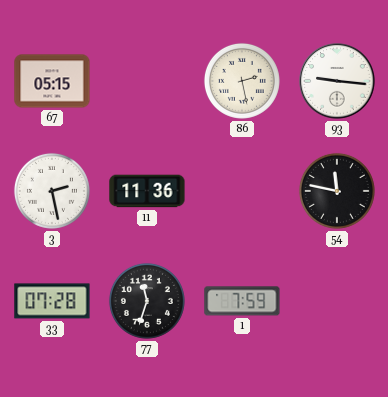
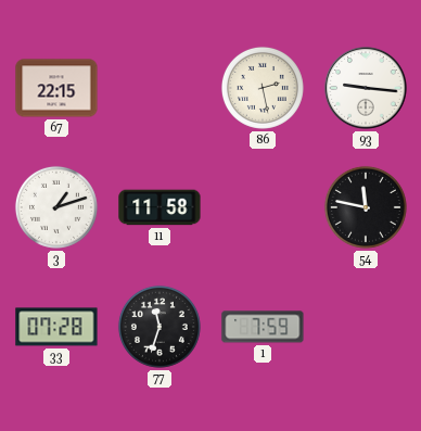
67: 05:15 -> 22:15 (56, 88)
3: 2:28 -> 1:12 (56, 207)
11: 11:36 -> 11:58 (160, 207)
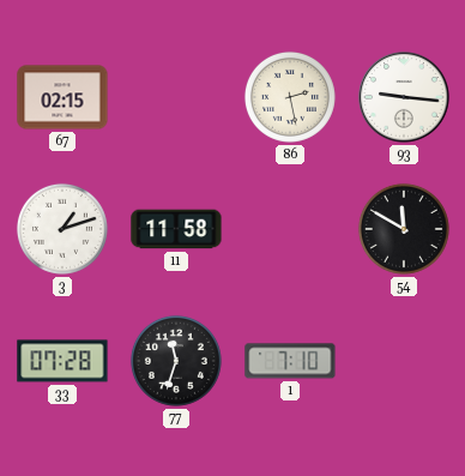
67: 22:15 -> 02:15 (62, 97)
54: 11:47 -> 11:50 (404, 229)
1: 7:59 -> 7:10 (290, 361)
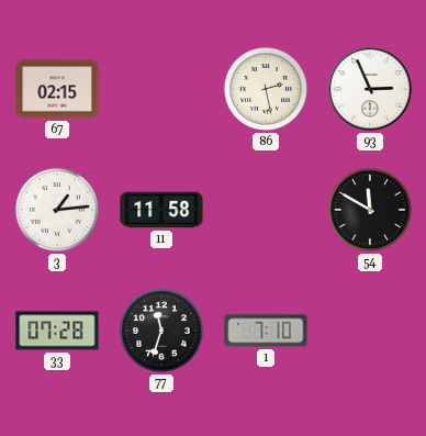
93: 9:16 -> 2:56 (370, 89)
3: 1:12 -> 1:14 (57, 210)
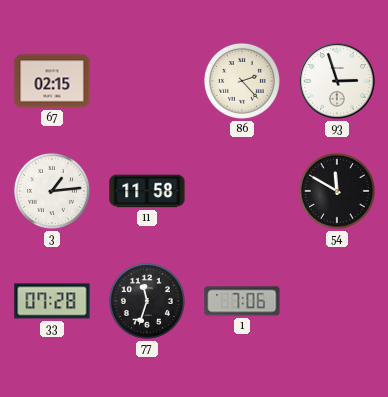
86: 2:28 -> 2:23 (242, 81)
93: 2:56 -> 2:57 (337, 81)
1: 7:10 -> 7:06 (242, 301)
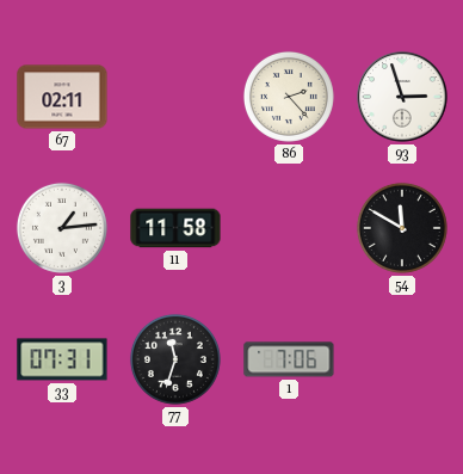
67: 02:15 -> 02:11 (62, 97)
33: 07:28 -> 07:31 (62, 359)
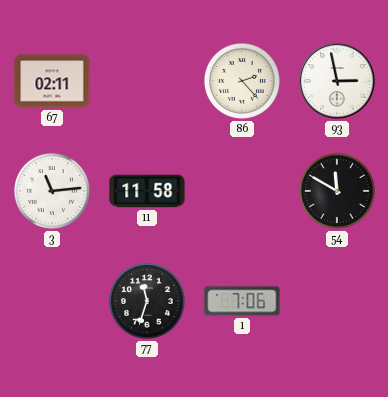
93: 2:57 -> 2:58 (337, 81)
3: 1:14 -> 11:14 (52, 191)
33: 07:31 -> none (62, 359)
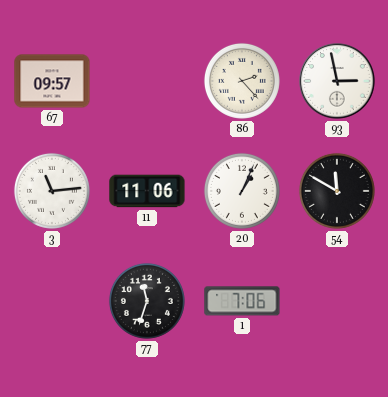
67: 02:11 -> 09:57 (52, 81)
11: 11:58 -> 11:06 (147, 191)
20: none -> 1:04 (242, 191)
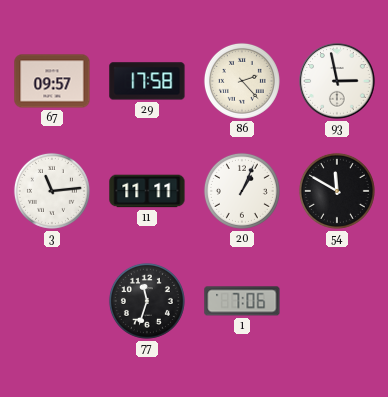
29: none -> 17:58 (147, 81)
11: 11:06 -> 11:11 (147, 191)
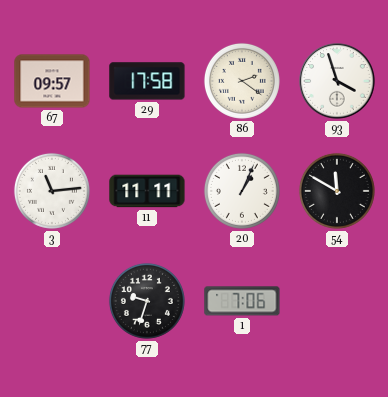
86: 2:23 -> 2:21 (242, 81)
93: 2:58 -> 3:57 (337, 81)
77: 11:33 -> 9:33 (147, 301)
